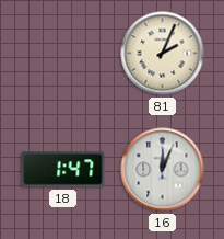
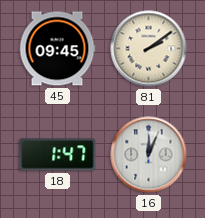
45: none -> 09:45 (57, 49)
81: 2:04 -> 2:09 (149, 49)
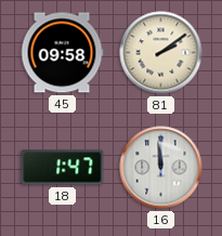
45: 09:45 -> 09:58 (62, 53)
16: 12:04 -> 11:59 (161, 168)
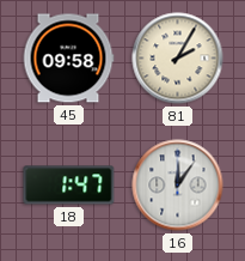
81: 2:09 -> 2:05 (178, 59)
16: 11:59 -> 12:06 (178, 186)
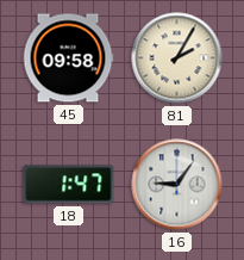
16: 12:06 -> 9:06 (177, 185)
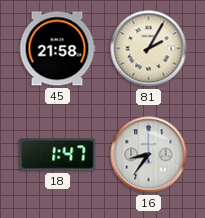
45: 09:58 -> 21:58 (57, 49)
16: 9:06 -> 8:36 (149, 155)
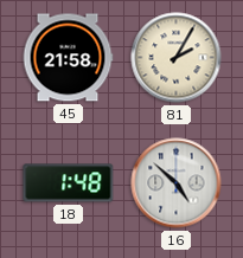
18: 1:47 -> 1:48 (69, 183)
16: 8:36 -> 4:52 (177, 183)
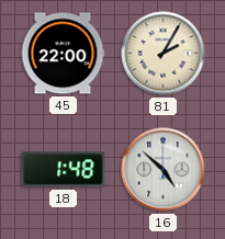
45: 21:58 -> 22:00 (63, 54)
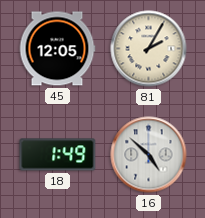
45: 22:00 -> 12:05 (57, 49)
18: 1:48 -> 1:49 (58, 155)
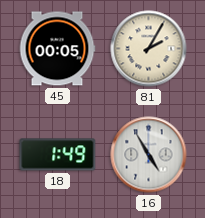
45: 12:05 -> 00:05 (57, 49)
16: 4:52 -> 4:55 (149, 155)
